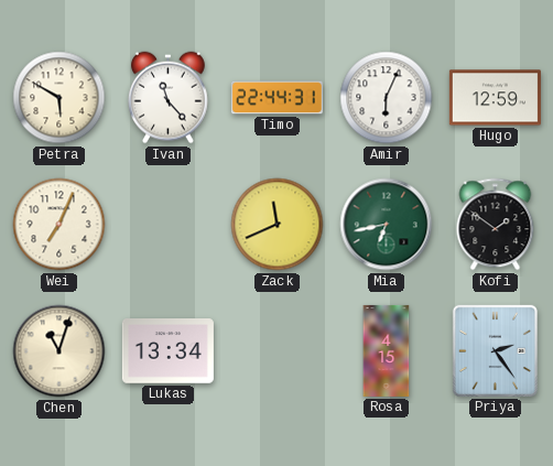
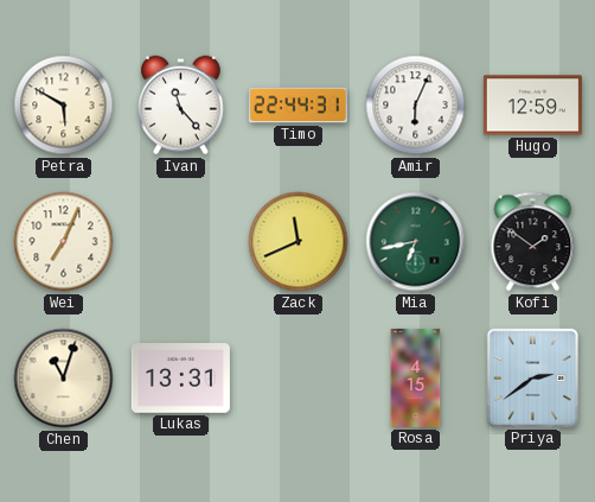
Lukas: 13:34 -> 13:31 (180, 379)
Priya: 2:24 -> 2:39 (532, 377)
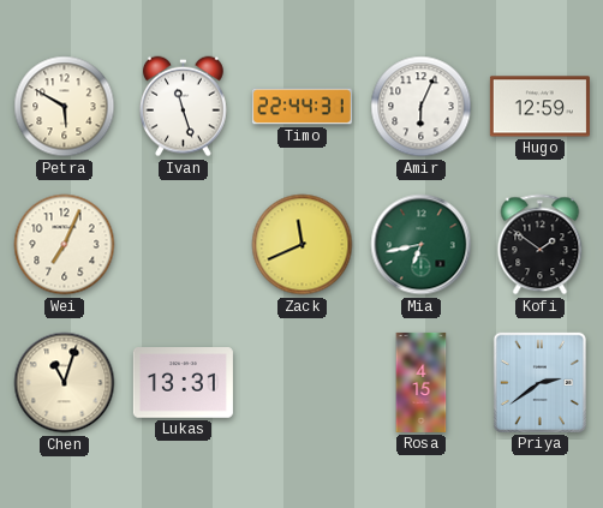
Ivan: 11:23 -> 11:27 (184, 107)
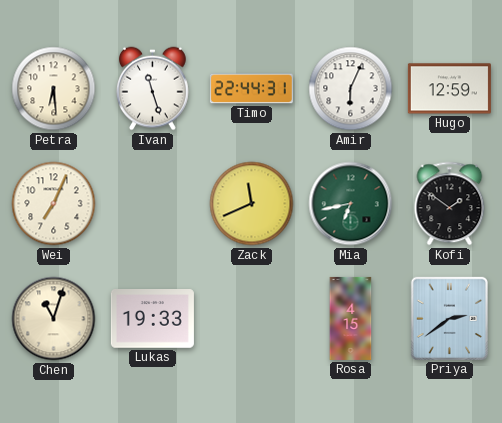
Petra: 5:50 -> 6:29 (54, 89)
Lukas: 13:31 -> 19:33 (152, 319)
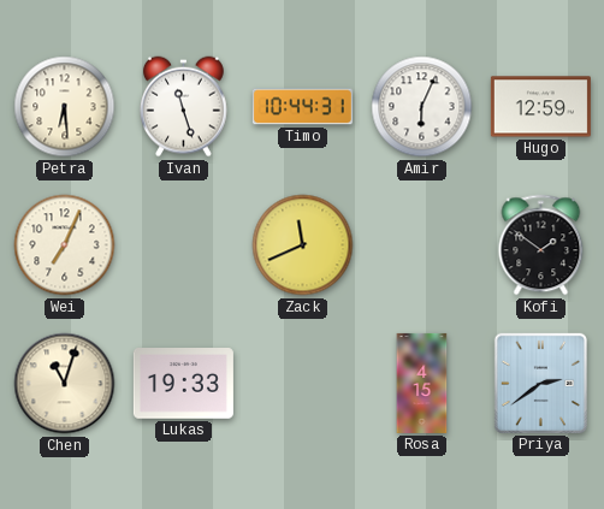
Timo: 22:44 -> 10:44 (302, 107)
Mia: 6:43 -> none (351, 204)
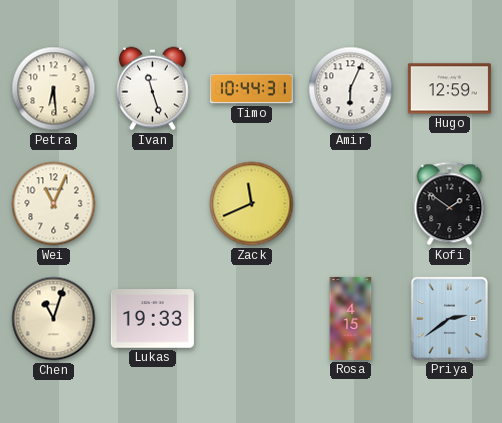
Wei: 7:04 -> 11:04 (54, 204)
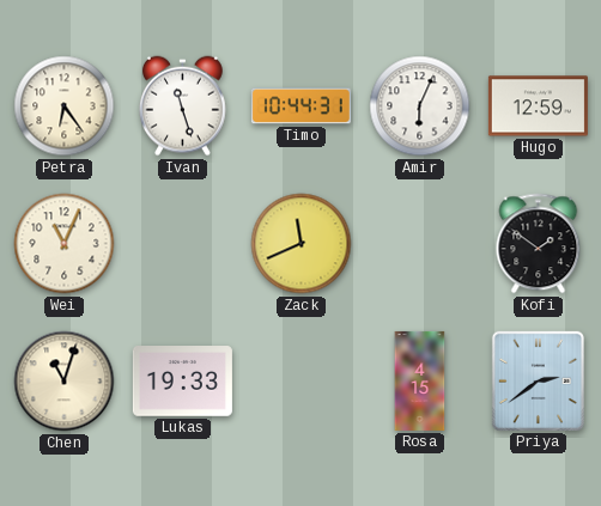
Petra: 6:29 -> 6:24 (65, 106)
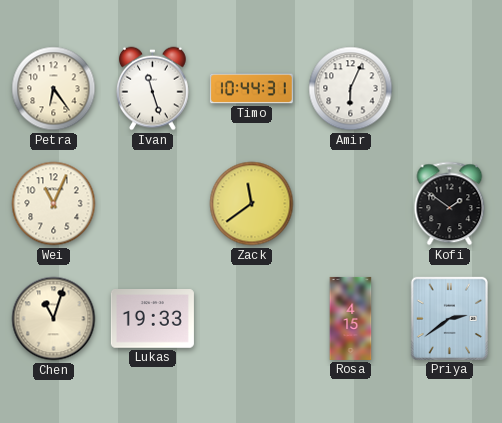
Hugo: 12:59 -> none (538, 106)
Zack: 11:41 -> 11:39 (252, 204)
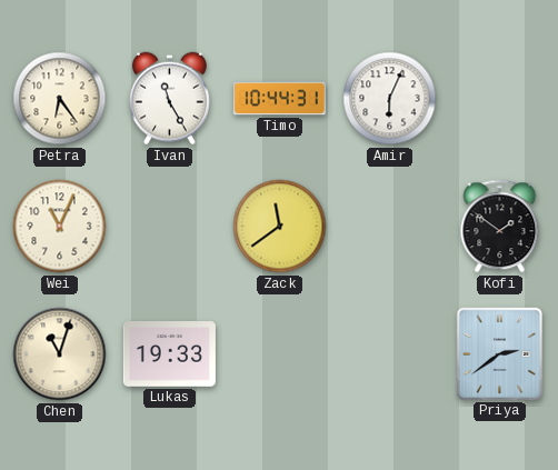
Ivan: 11:27 -> 11:25 (170, 99)
Rosa: 4:15 -> none (351, 318)
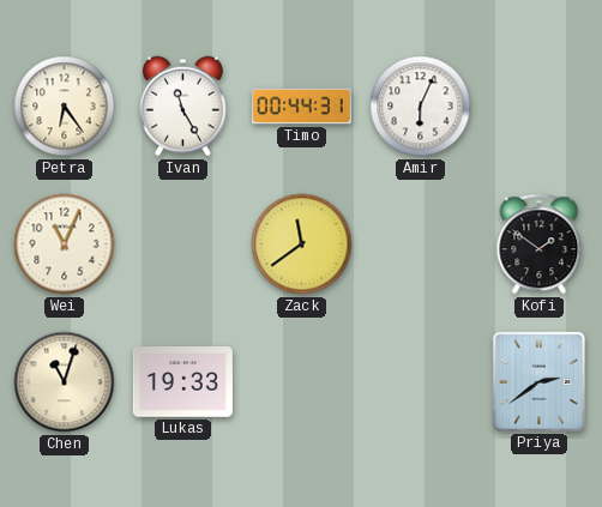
Timo: 10:44 -> 00:44 (301, 107)
